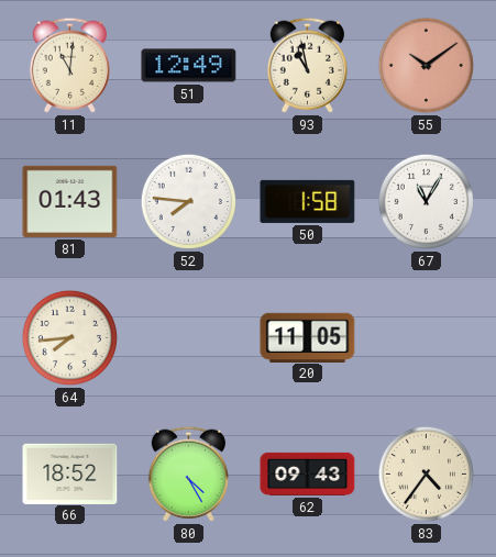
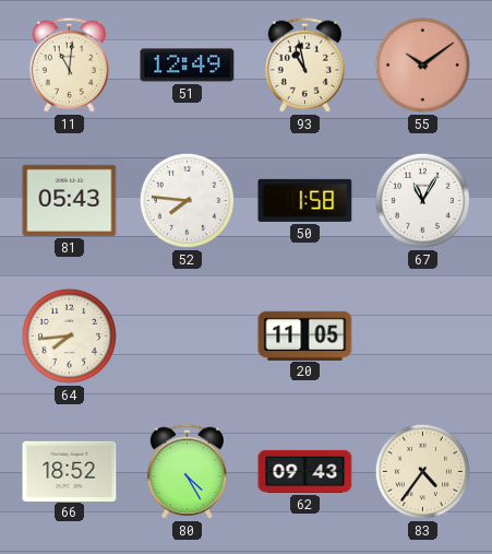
81: 01:43 -> 05:43 (70, 200)
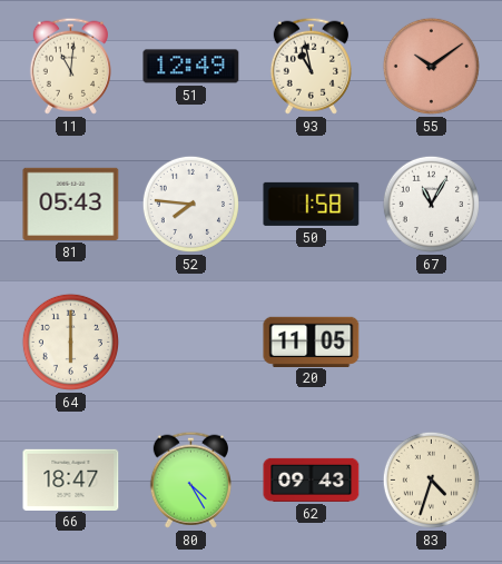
64: 7:44 -> 6:00 (70, 342)
66: 18:52 -> 18:47 (71, 479)
83: 4:36 -> 4:33 (431, 479)
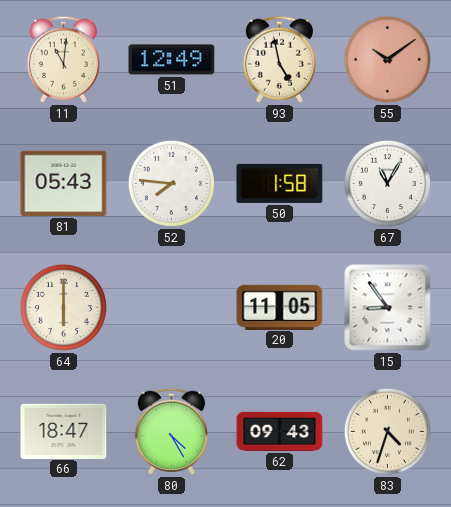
93: 10:58 -> 4:58 (279, 59)
15: none -> 8:54 (388, 308)
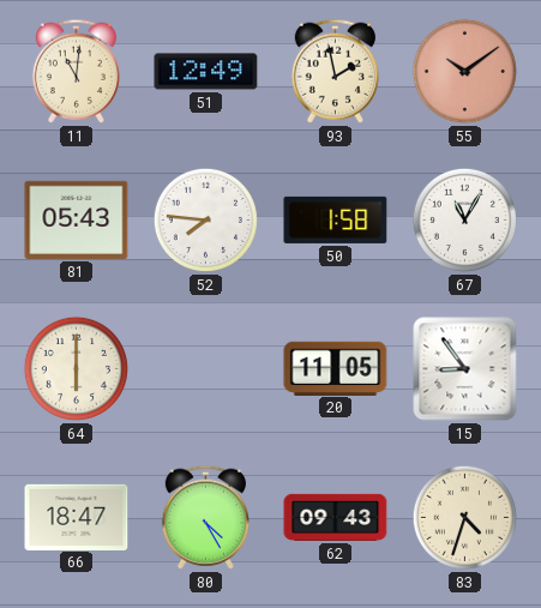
93: 4:58 -> 1:58 (335, 71)
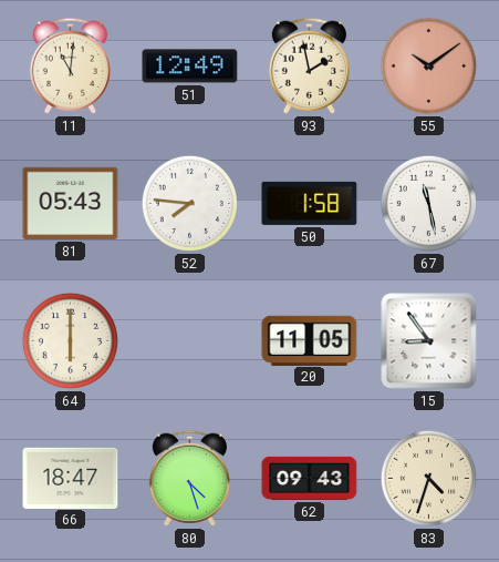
67: 11:05 -> 11:28 (428, 203)
80: 4:25 -> 4:27 (189, 478)
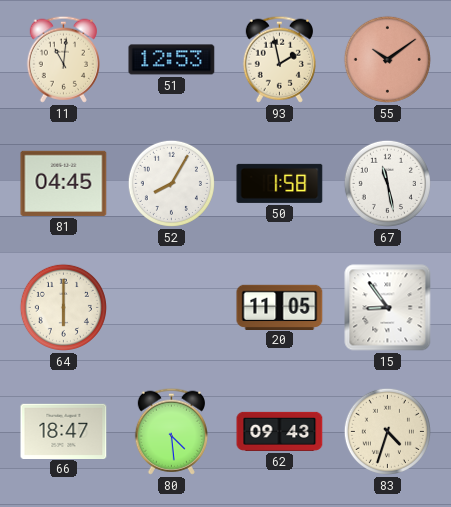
51: 12:49 -> 12:53 (172, 60)
81: 05:43 -> 04:45 (64, 183)
52: 7:46 -> 8:05 (171, 183)
80: 4:27 -> 4:29 (171, 431)
